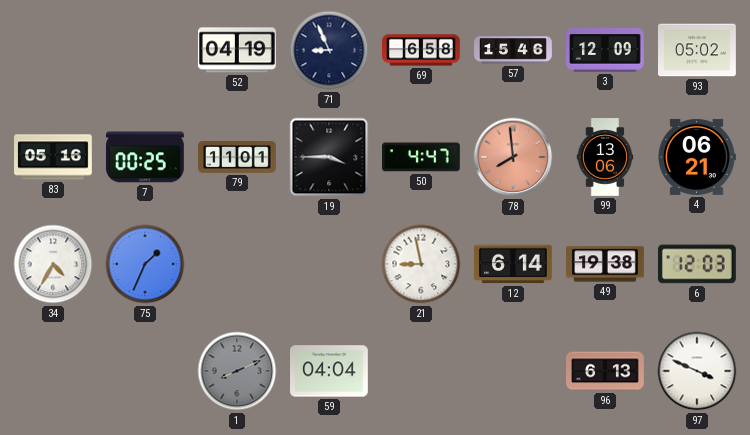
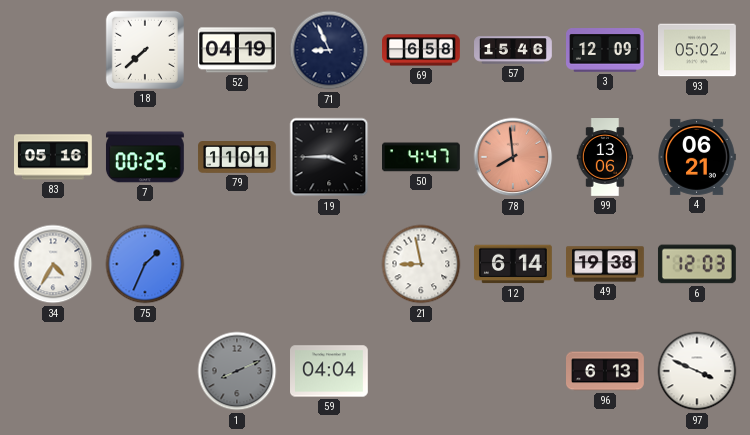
18: none -> 7:38 (145, 50)
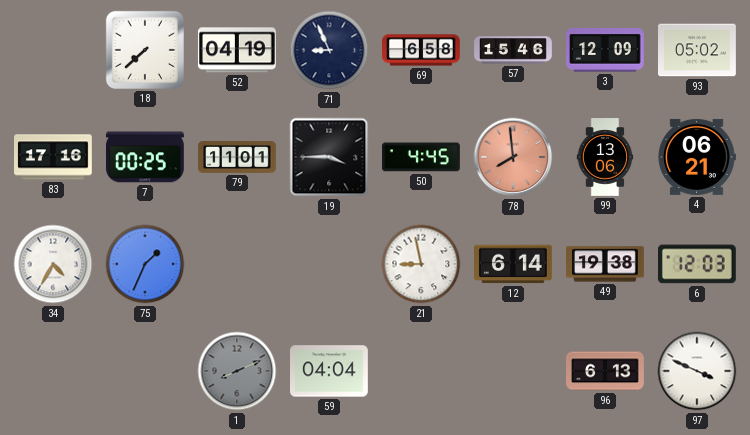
83: 05:16 -> 17:16 (54, 157)
50: 4:47 -> 4:45 (422, 157)
